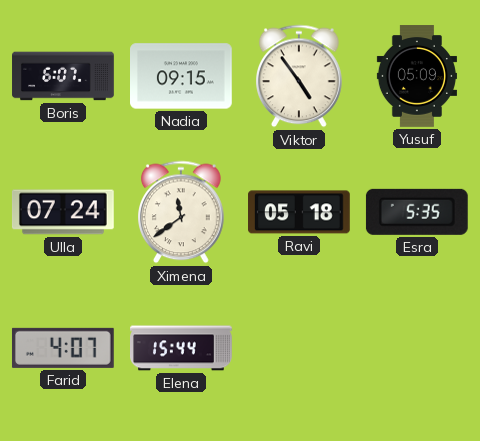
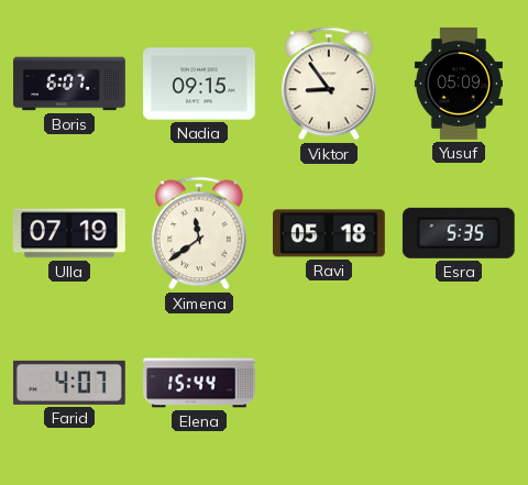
Viktor: 4:54 -> 8:54 (330, 84)
Ulla: 07:24 -> 07:19 (69, 233)
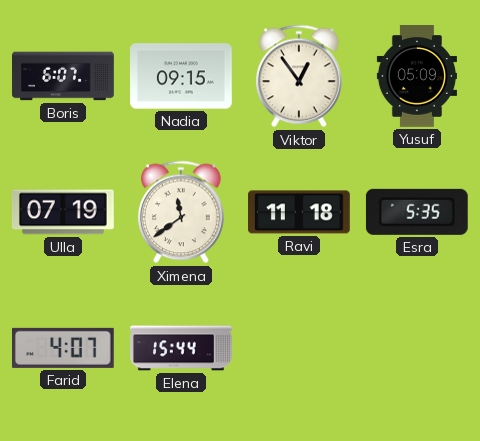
Viktor: 8:54 -> 12:54 (300, 76)
Ravi: 05:18 -> 11:18 (300, 212)
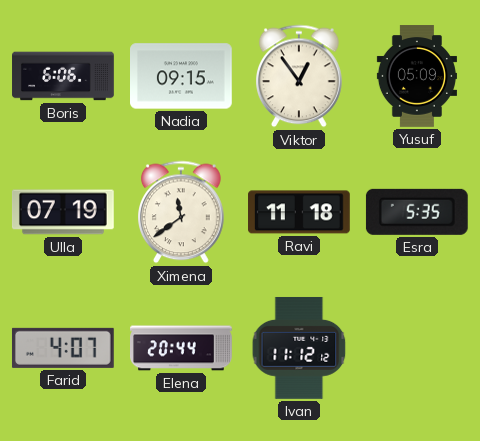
Boris: 6:07 -> 6:06 (63, 76)
Elena: 15:44 -> 20:44 (182, 348)
Ivan: none -> 11:12 (299, 348)
